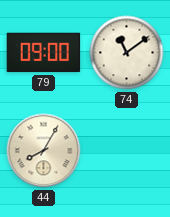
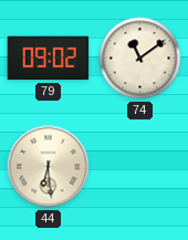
79: 09:00 -> 09:02 (49, 59)
44: 8:05 -> 6:29 (49, 167)
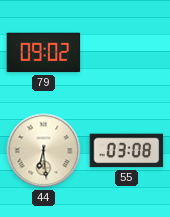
74: 11:09 -> none (140, 59)
55: none -> 03:08 (127, 151)
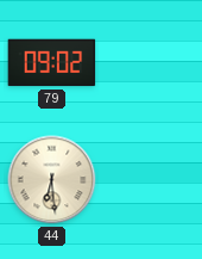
55: 03:08 -> none (127, 151)
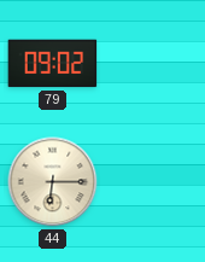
44: 6:29 -> 6:15 (53, 182)
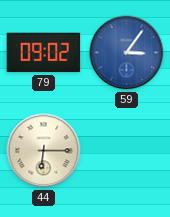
59: none -> 3:06 (127, 53)
